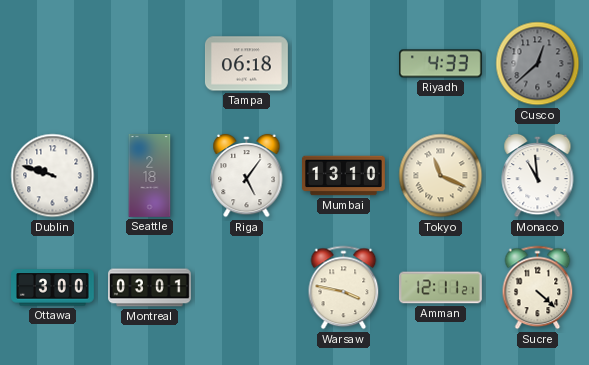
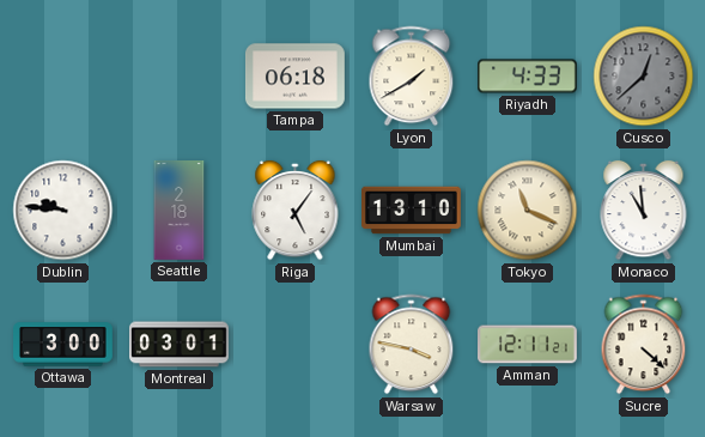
Lyon: none -> 1:40 (412, 77)
Dublin: 9:48 -> 9:46 (63, 211)
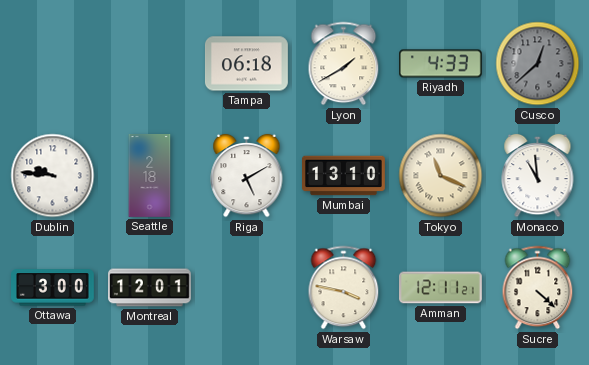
Riga: 5:06 -> 5:10 (247, 176)
Montreal: 03:01 -> 12:01 (150, 288)
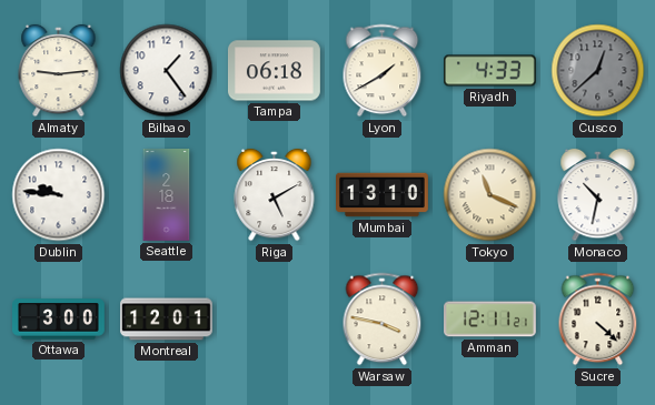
Almaty: none -> 9:14 (59, 71)
Bilbao: none -> 1:24 (167, 71)
Monaco: 10:59 -> 10:32 (598, 195)
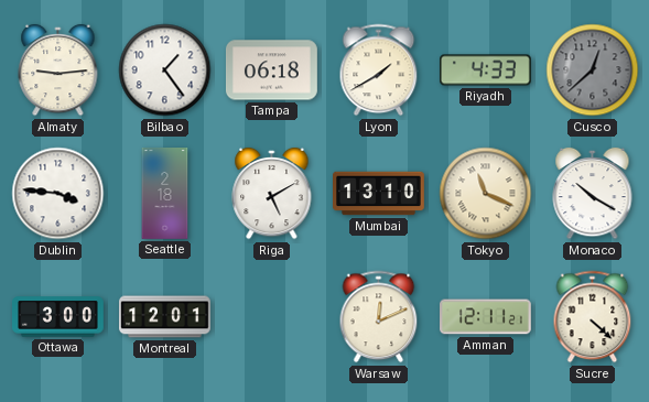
Dublin: 9:46 -> 3:46 (58, 194)
Monaco: 10:32 -> 10:20 (593, 194)
Warsaw: 3:47 -> 12:11 (379, 317)
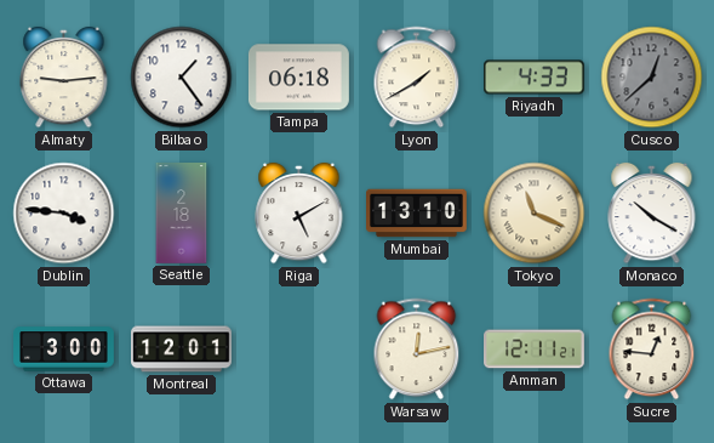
Warsaw: 12:11 -> 12:13 (417, 350)
Sucre: 4:22 -> 12:46 (652, 350)
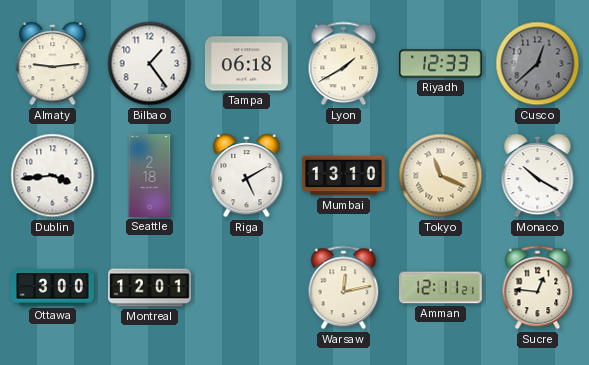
Riyadh: 4:33 -> 12:33 (441, 64)
Dublin: 3:46 -> 3:44 (53, 176)
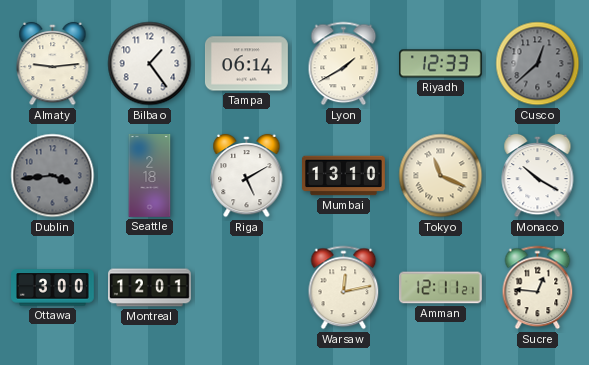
Tampa: 06:18 -> 06:14 (246, 64)
Dublin dial: white -> grey (53, 176)
